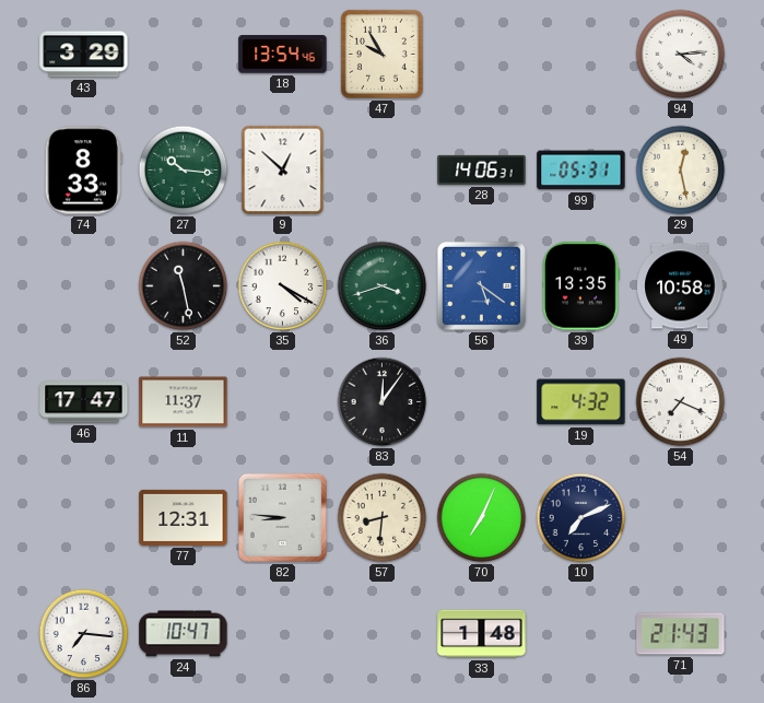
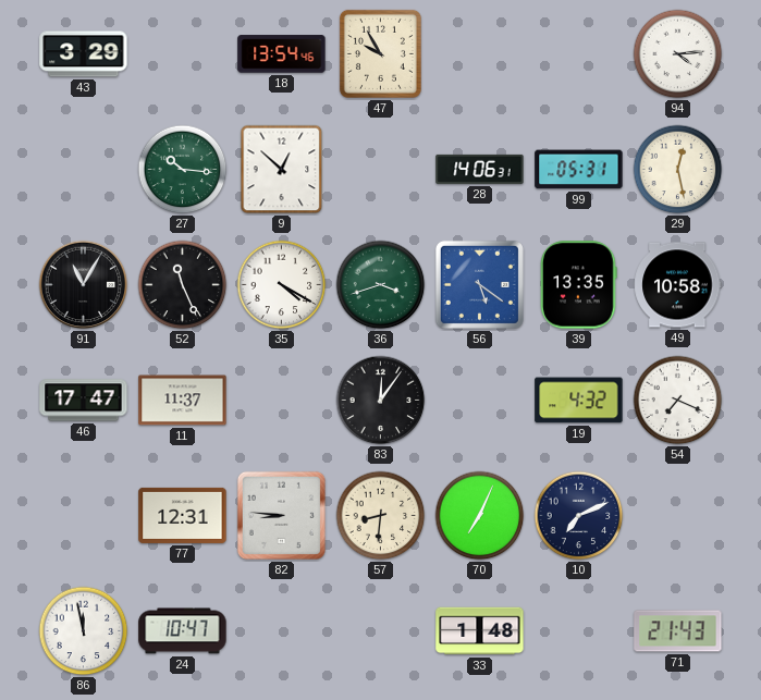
74: 8:33 -> none (83, 171)
91: none -> 11:05 (84, 285)
52: 11:28 -> 11:26 (183, 285)
86: 7:16 -> 11:58 (84, 631)
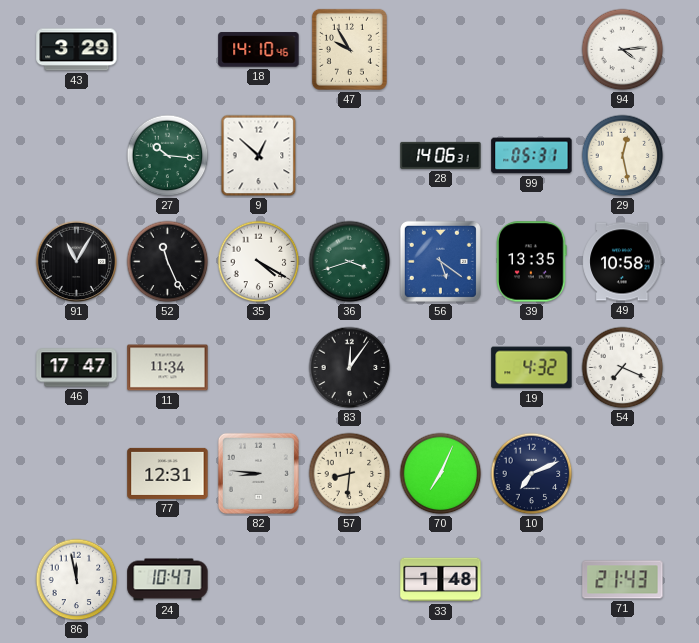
18: 13:54 -> 14:10 (259, 50)
11: 11:37 -> 11:34 (168, 368)
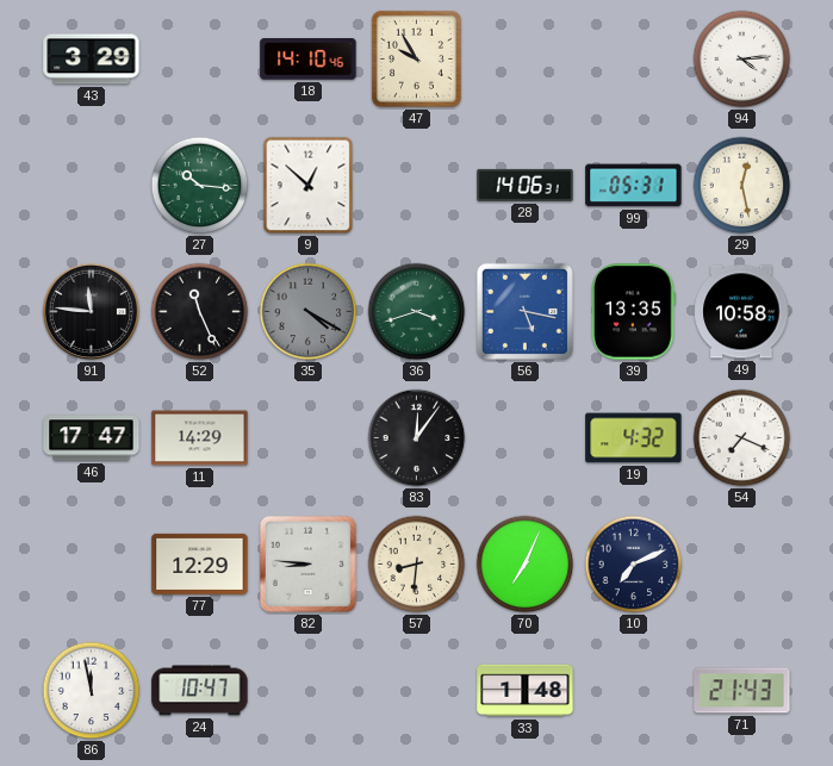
91: 11:05 -> 11:46 (92, 312)
35 dial: white -> grey (309, 312)
56: 5:21 -> 5:17 (524, 311)
11: 11:34 -> 14:29 (200, 438)
77: 12:31 -> 12:29 (200, 563)
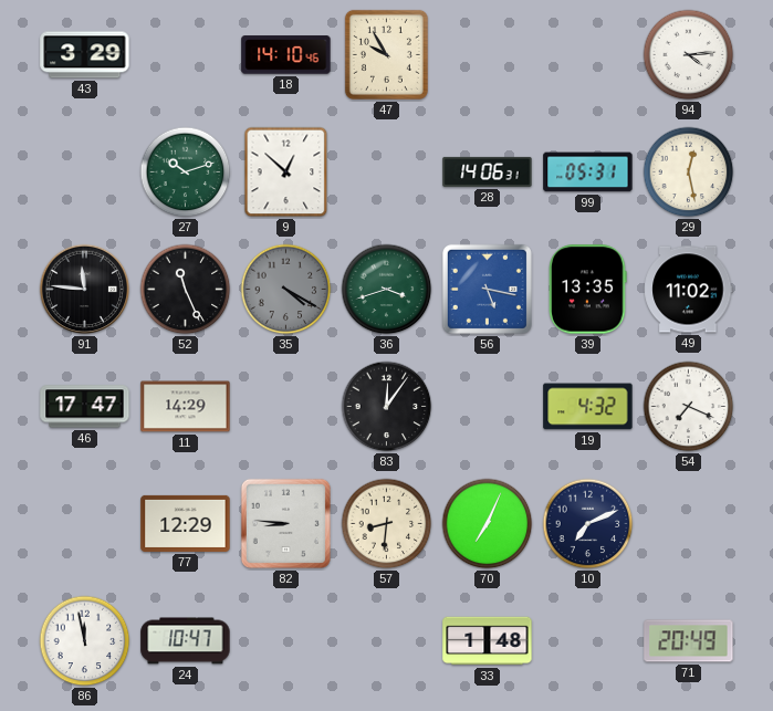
27: 10:16 -> 10:12 (186, 172)
49: 10:58 -> 11:02 (689, 290)
71: 21:43 -> 20:49 (689, 641)
